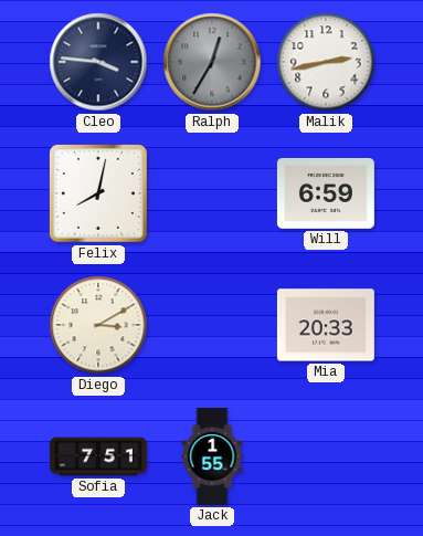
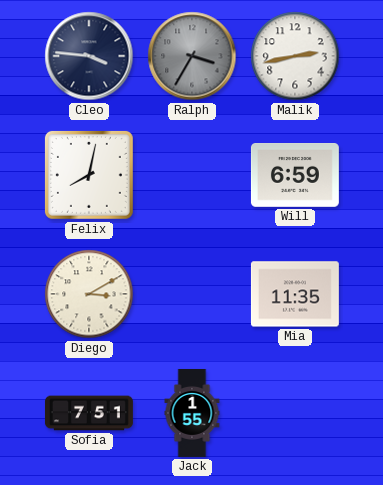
Ralph: 12:35 -> 3:35 (192, 56)
Mia: 20:33 -> 11:35 (295, 294)
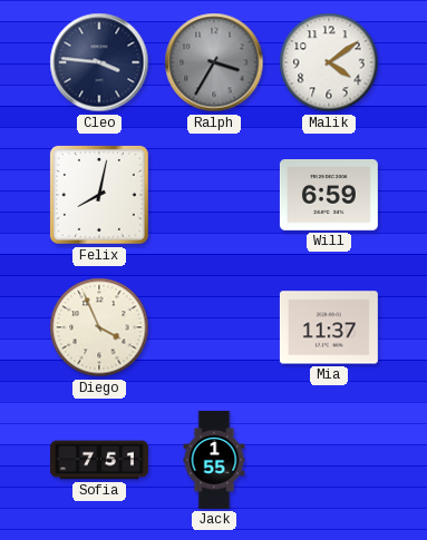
Malik: 2:43 -> 4:09 (329, 62)
Diego: 3:10 -> 3:56 (99, 327)
Mia: 11:35 -> 11:37 (329, 327)
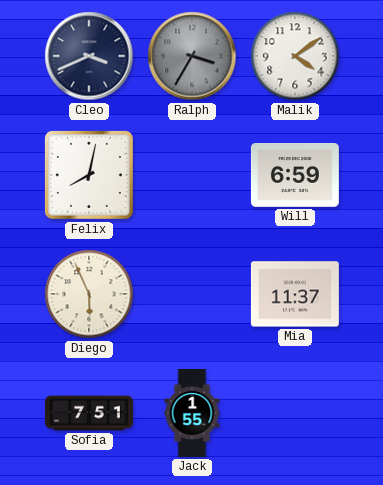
Cleo: 3:46 -> 3:41 (89, 56)
Diego: 3:56 -> 5:56 (89, 294)
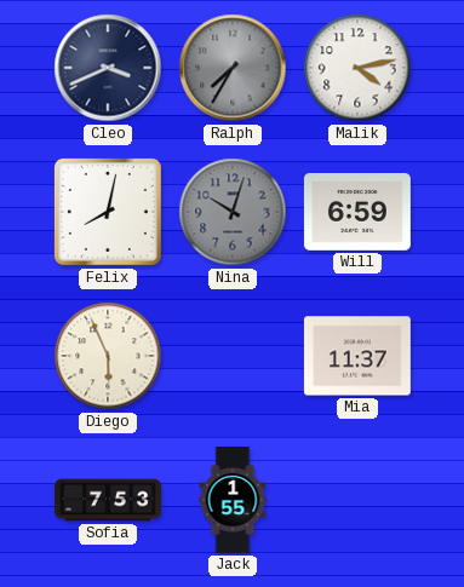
Ralph: 3:35 -> 7:35 (233, 68)
Malik: 4:09 -> 4:13 (357, 68)
Nina: none -> 10:03 (233, 212)
Sofia: 7:51 -> 7:53 (108, 500)
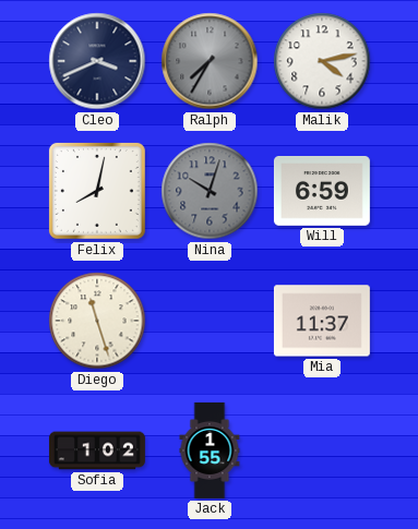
Diego: 5:56 -> 11:27 (97, 321)
Sofia: 7:53 -> 1:02 (97, 450)
